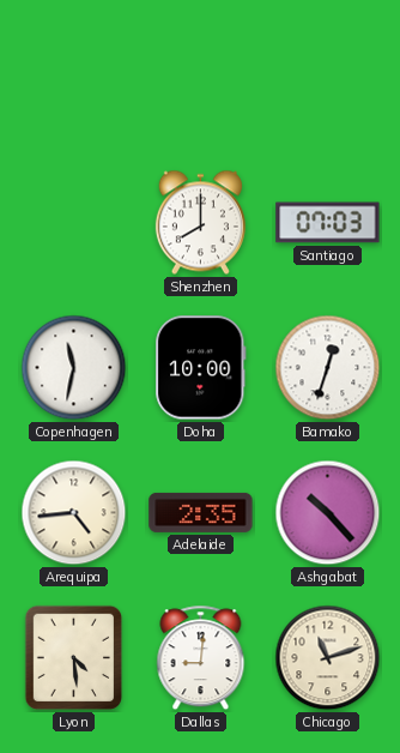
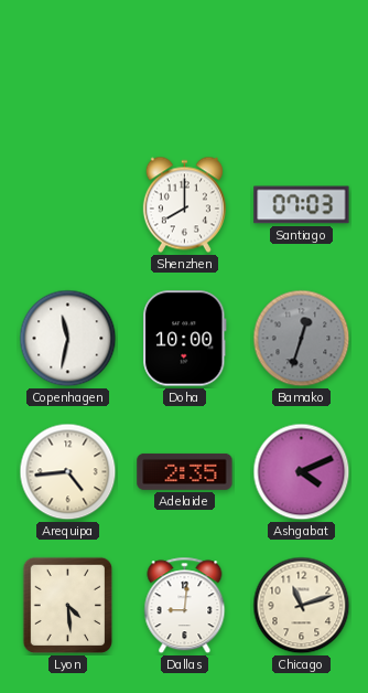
Bamako dial: white -> grey (302, 339)
Ashgabat: 10:23 -> 4:11 (302, 472)
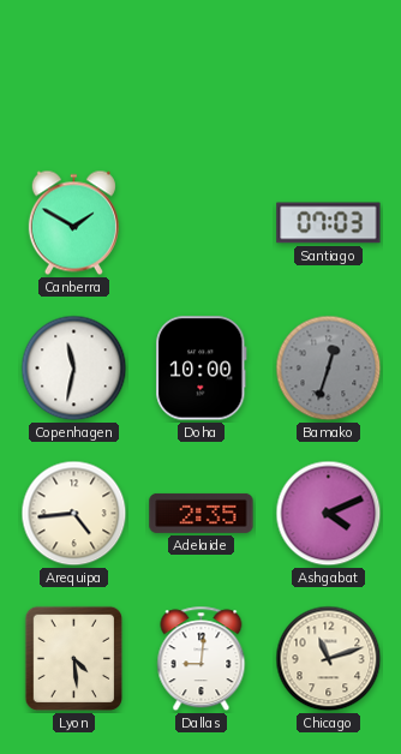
Canberra: none -> 1:50 (73, 223)
Shenzhen: 8:00 -> none (184, 205)
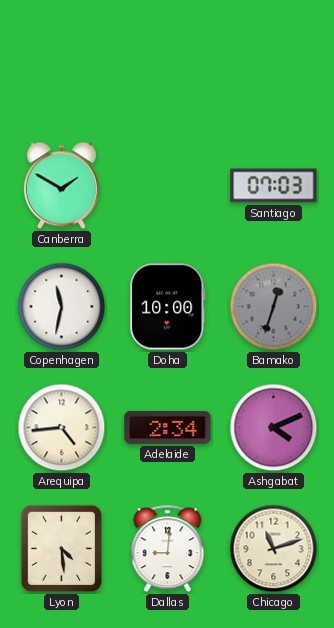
Adelaide: 2:35 -> 2:34 (168, 427)
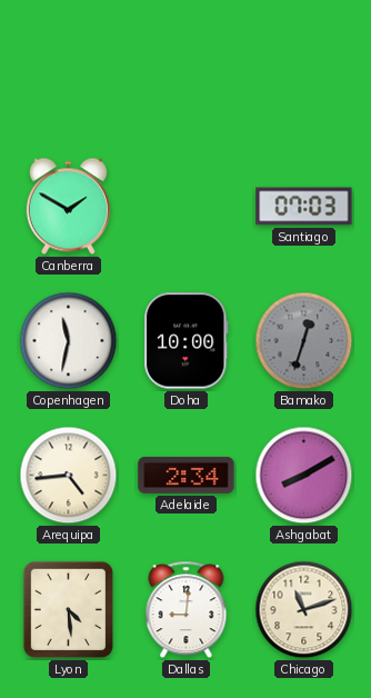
Ashgabat: 4:11 -> 8:10 (304, 476)
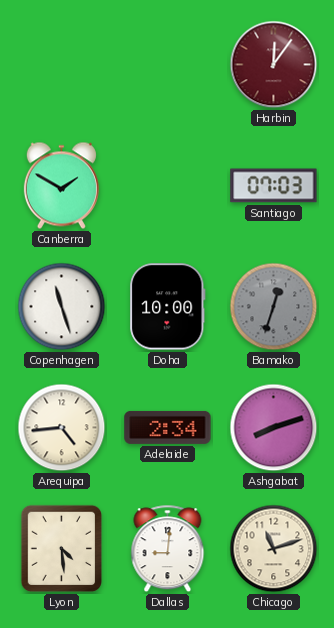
Harbin: none -> 12:06 (274, 65)
Copenhagen: 11:32 -> 11:27 (62, 307)
Ashgabat: 8:10 -> 8:12 (274, 428)
